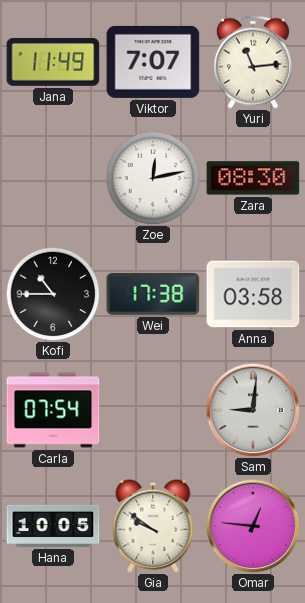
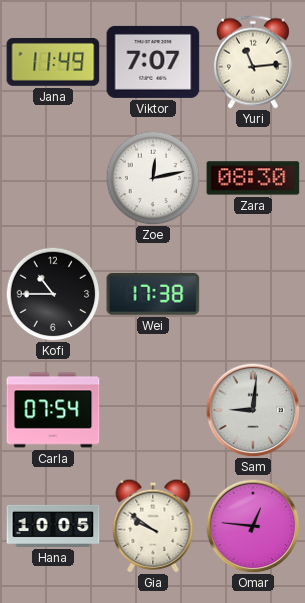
Anna: 03:58 -> none (253, 294)
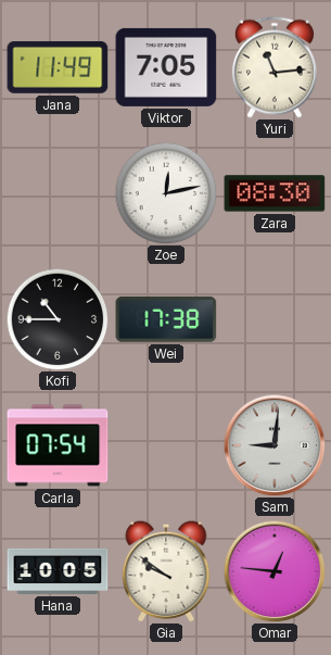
Viktor: 7:07 -> 7:05 (166, 67)
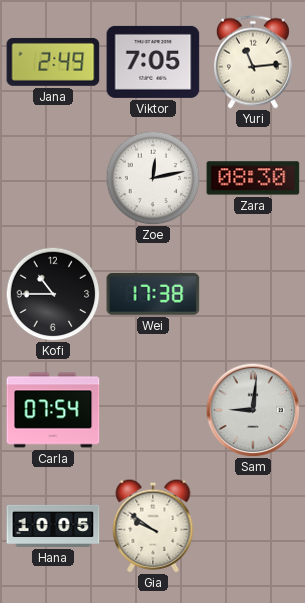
Jana: 11:49 -> 2:49 (53, 62)
Omar: 12:46 -> none (275, 571)
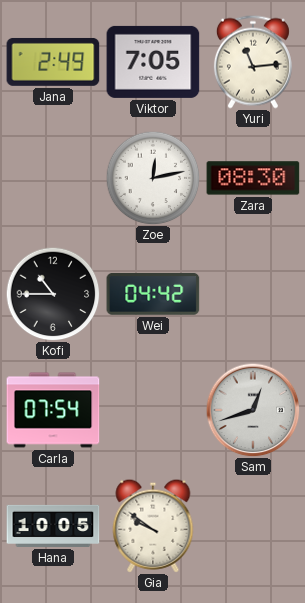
Wei: 17:38 -> 04:42 (153, 294)
Sam: 9:01 -> 12:42 (253, 410)
